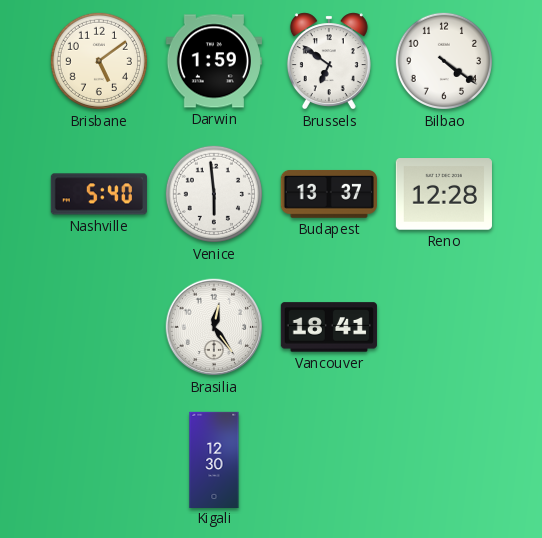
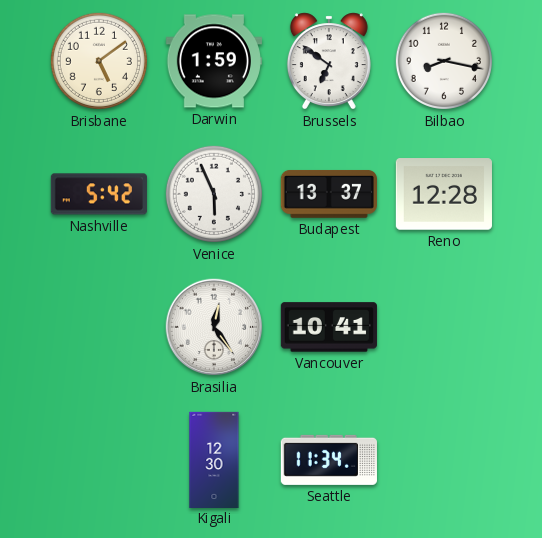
Bilbao: 4:21 -> 8:17 (444, 61)
Nashville: 5:40 -> 5:42 (99, 194)
Venice: 5:59 -> 5:56 (214, 194)
Vancouver: 18:41 -> 10:41 (329, 327)
Seattle: none -> 11:34 (329, 460)
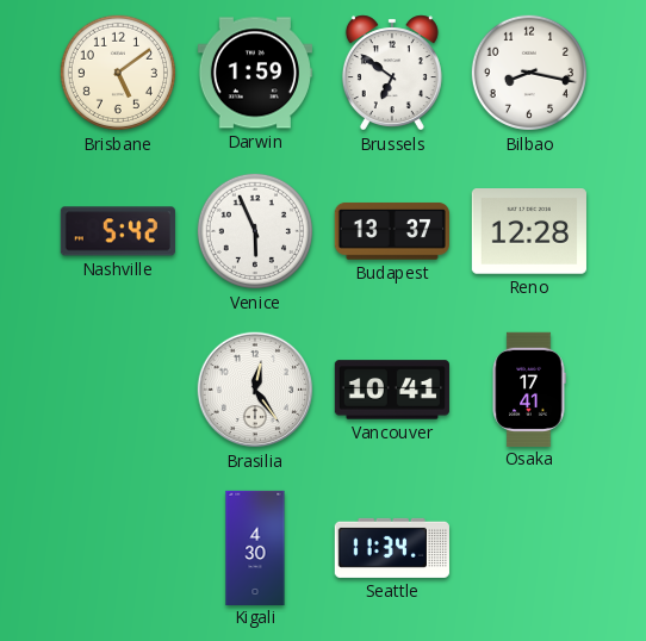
Osaka: none -> 17:41 (529, 388)
Kigali: 12:30 -> 4:30 (255, 547)
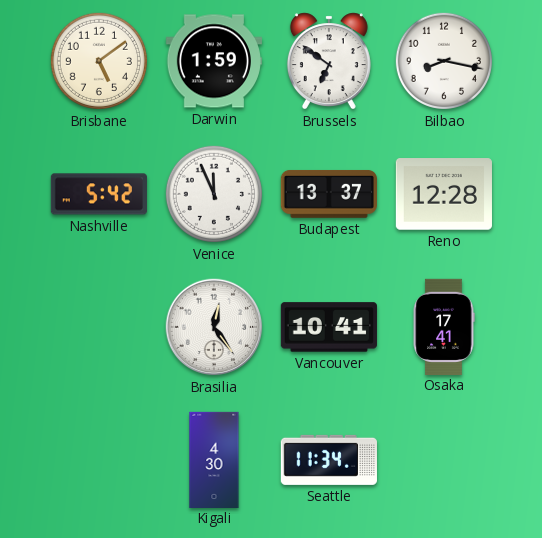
Venice: 5:56 -> 11:56 (214, 194)
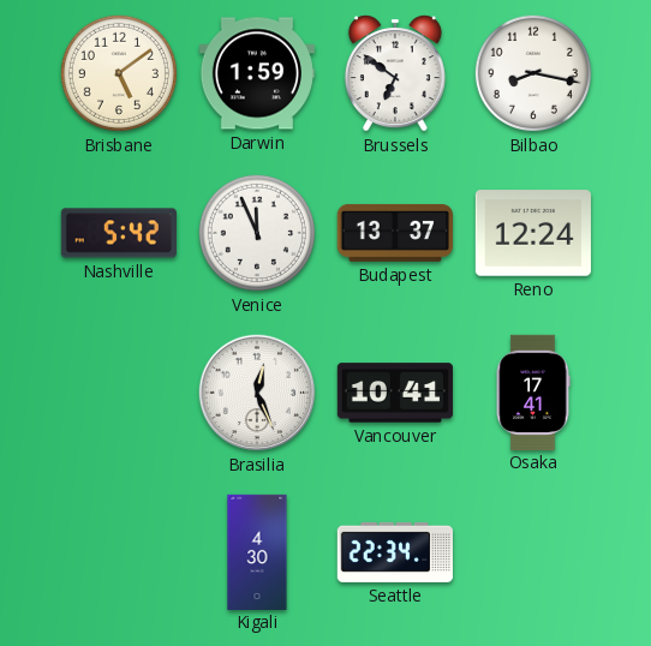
Reno: 12:28 -> 12:24 (533, 233)
Brasilia: 12:24 -> 12:26 (257, 393)
Seattle: 11:34 -> 22:34 (395, 552)
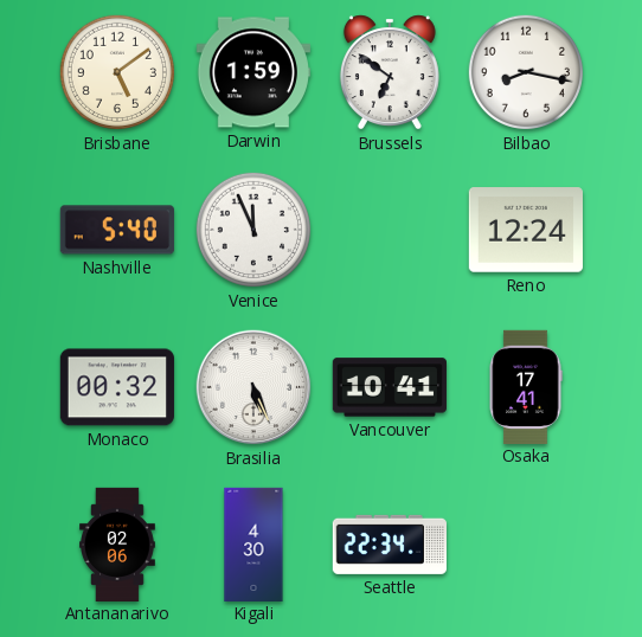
Nashville: 5:42 -> 5:40 (117, 230)
Budapest: 13:37 -> none (395, 233)
Monaco: none -> 00:32 (117, 387)
Brasilia: 12:26 -> 5:26 (253, 387)
Antananarivo: none -> 02:06 (118, 543)
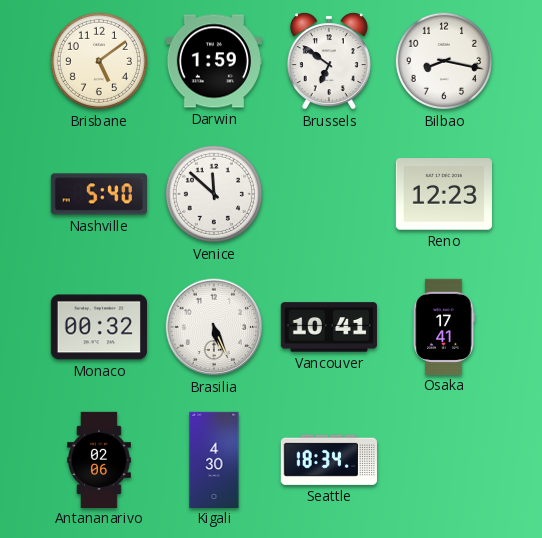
Venice: 11:56 -> 11:52 (214, 194)
Reno: 12:24 -> 12:23 (444, 194)
Seattle: 22:34 -> 18:34 (329, 460)
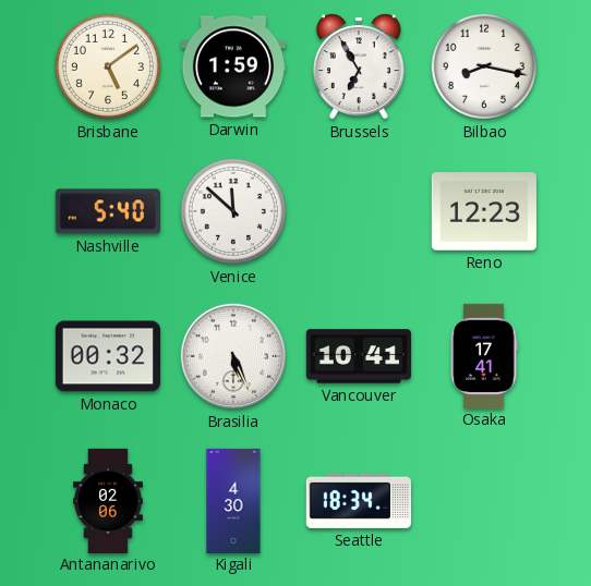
Brussels: 6:51 -> 6:55 (359, 66)
